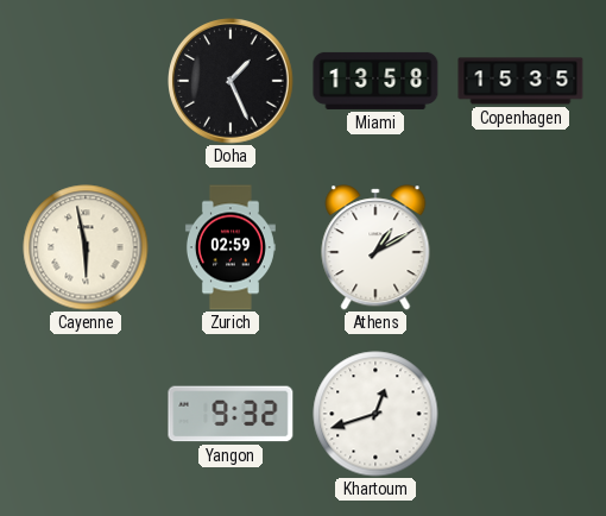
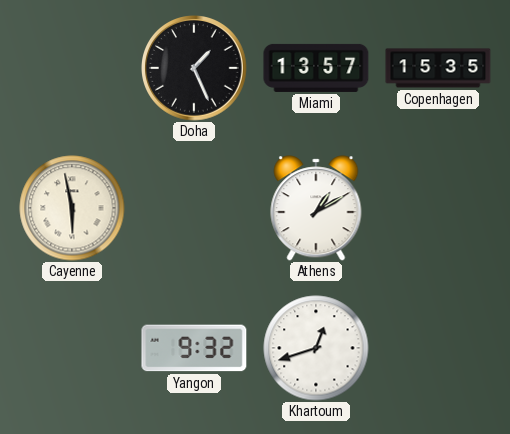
Miami: 13:58 -> 13:57 (316, 68)
Zurich: 02:59 -> none (231, 247)
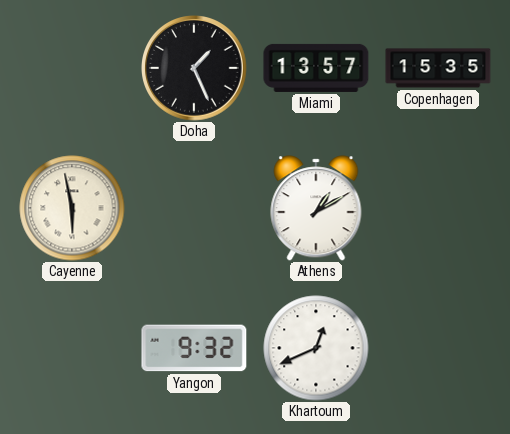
Khartoum: 12:42 -> 12:41 (316, 348)
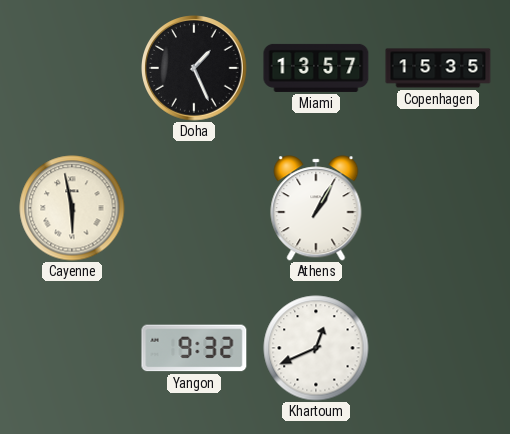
Athens: 1:10 -> 1:05 (316, 208)
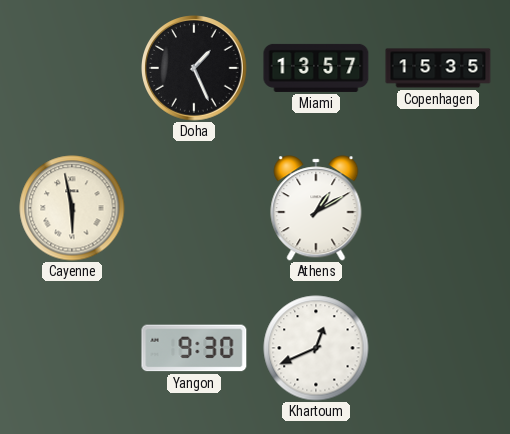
Athens: 1:05 -> 1:10 (316, 208)
Yangon: 9:32 -> 9:30 (194, 348)
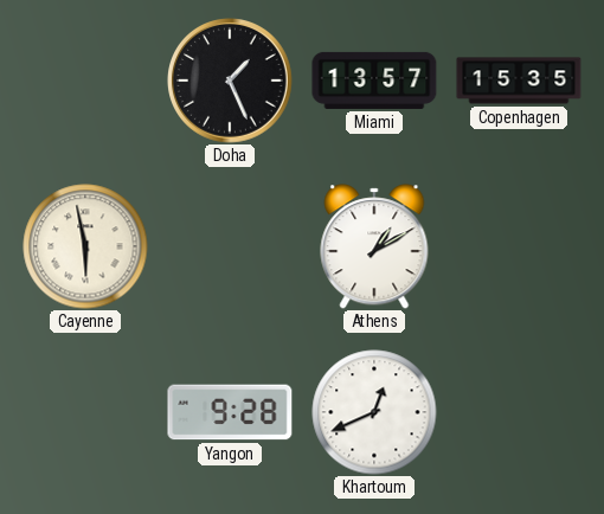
Yangon: 9:30 -> 9:28 (230, 412)
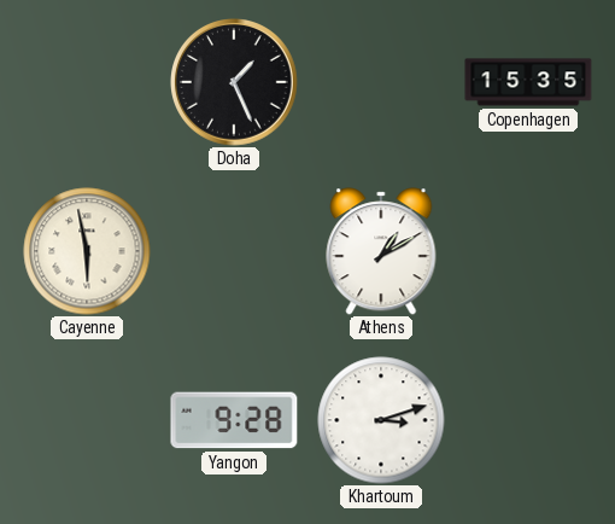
Miami: 13:57 -> none (374, 81)
Khartoum: 12:41 -> 3:12 (381, 420)
